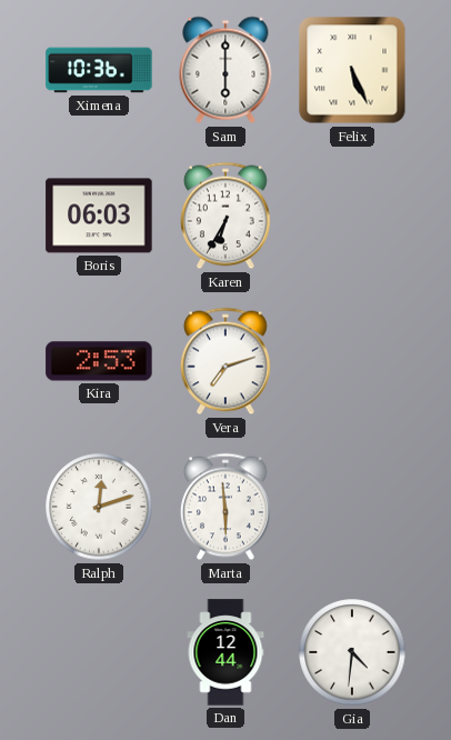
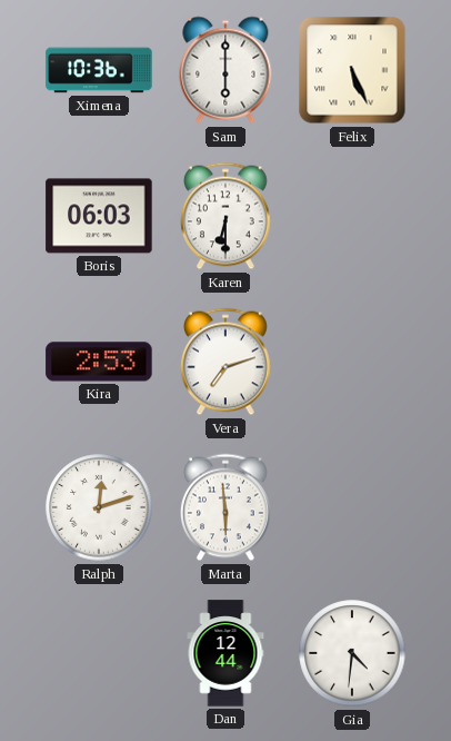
Karen: 6:35 -> 6:30 (225, 216)
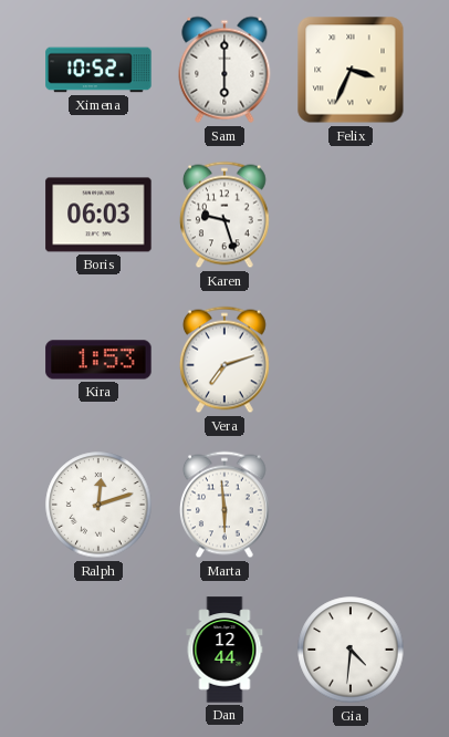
Ximena: 10:36 -> 10:52 (98, 70)
Felix: 5:26 -> 3:34 (351, 70)
Karen: 6:30 -> 9:27 (224, 215)
Kira: 2:53 -> 1:53 (98, 360)
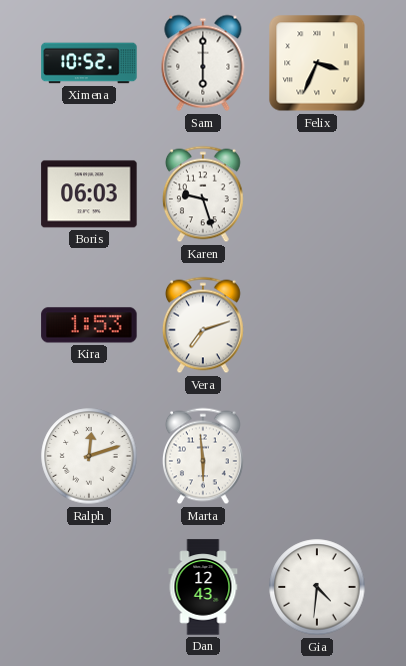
Dan: 12:44 -> 12:43 (203, 587)
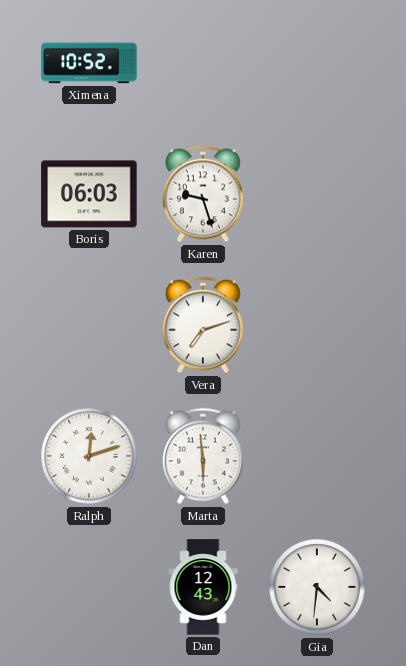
Sam: 6:00 -> none (203, 63)
Felix: 3:34 -> none (317, 63)
Kira: 1:53 -> none (89, 325)
